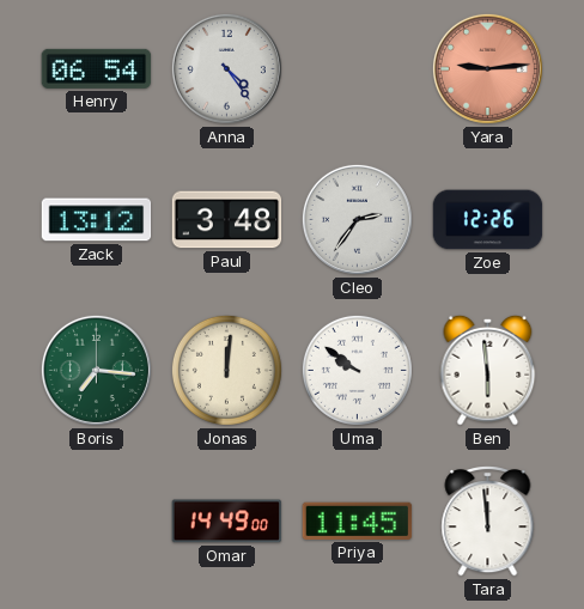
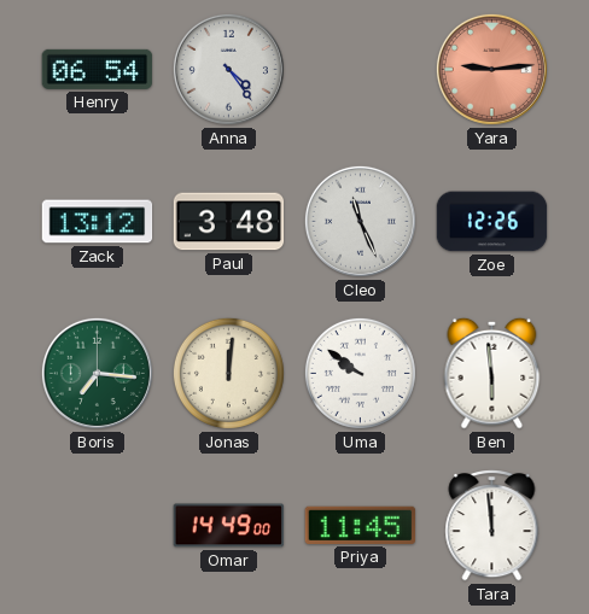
Cleo: 2:36 -> 11:26 (360, 221)
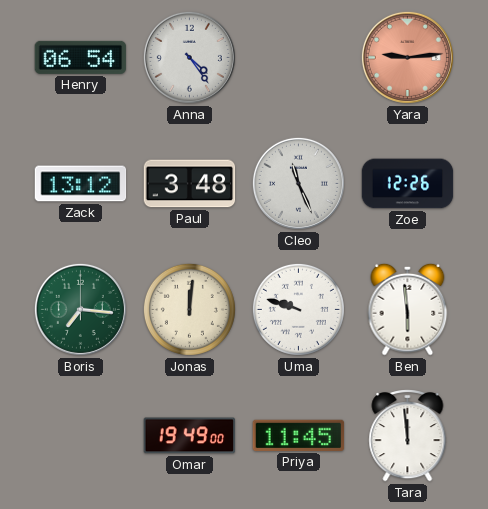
Uma: 9:51 -> 9:48 (298, 309)
Omar: 14:49 -> 19:49 (190, 436)
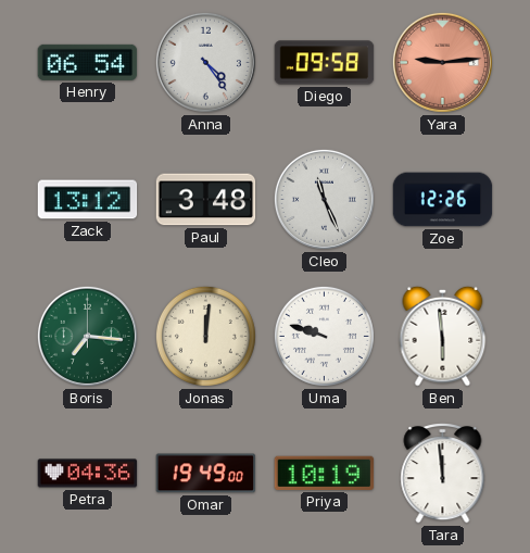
Diego: none -> 09:58 (325, 63)
Petra: none -> 04:36 (88, 474)
Priya: 11:45 -> 10:19 (325, 473)
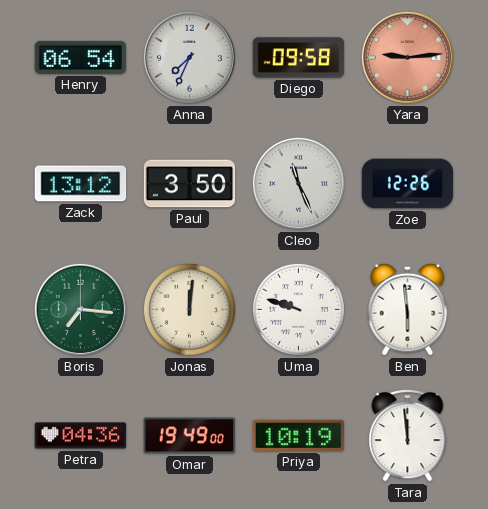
Anna: 4:24 -> 7:34 (189, 57)
Paul: 3:48 -> 3:50 (190, 184)
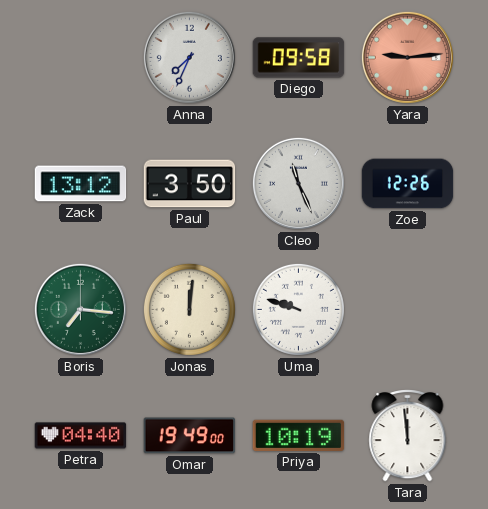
Henry: 06:54 -> none (81, 57)
Ben: 5:59 -> none (408, 309)
Petra: 04:36 -> 04:40 (81, 436)
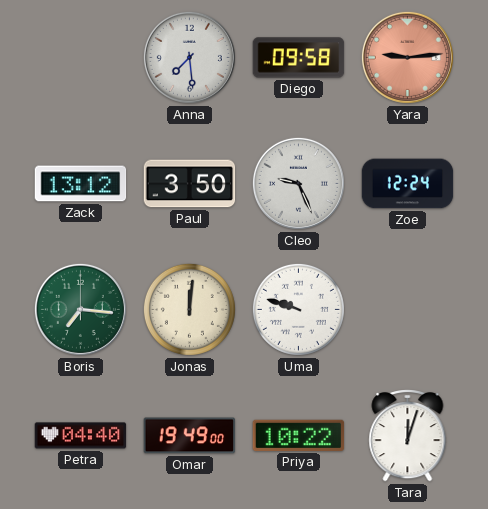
Anna: 7:34 -> 7:29 (189, 57)
Cleo: 11:26 -> 9:26 (298, 183)
Zoe: 12:26 -> 12:24 (408, 184)
Priya: 10:19 -> 10:22 (299, 435)
Tara: 11:59 -> 12:03 (408, 436)
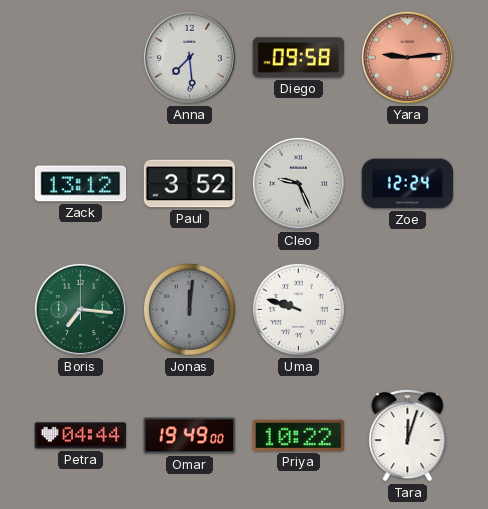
Paul: 3:50 -> 3:52 (190, 184)
Jonas dial: cream -> grey (189, 309)
Petra: 04:40 -> 04:44 (81, 436)
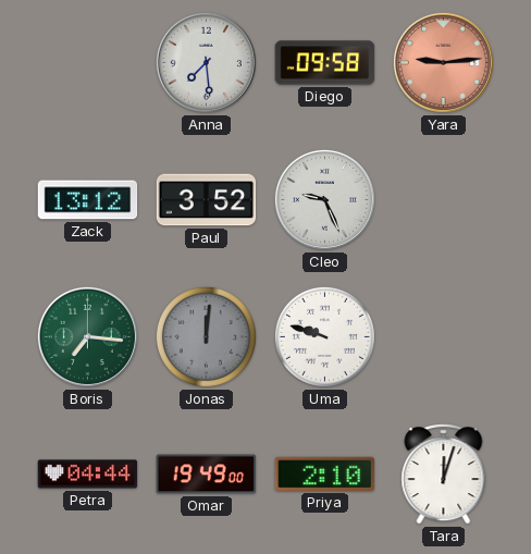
Zoe: 12:24 -> none (408, 184)
Priya: 10:22 -> 2:10 (325, 473)
